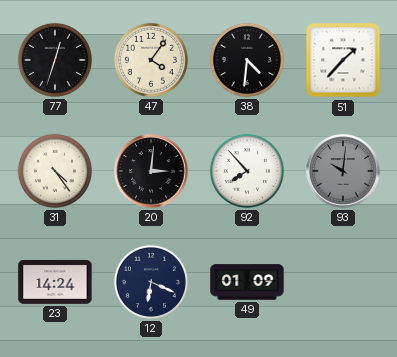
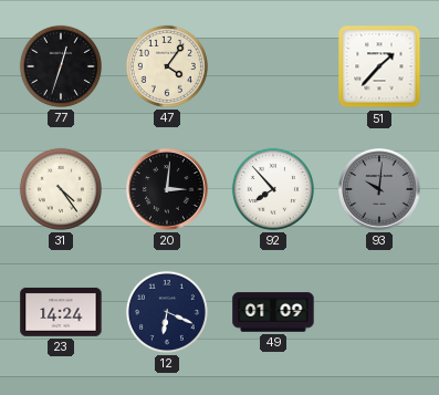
38: 4:31 -> none (247, 60)
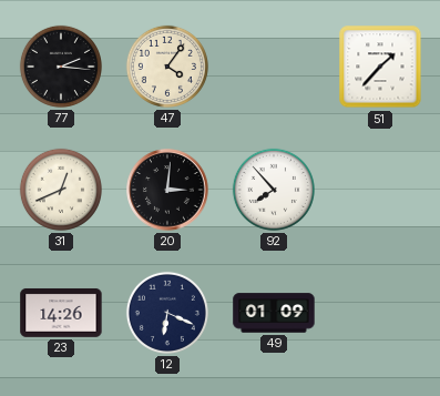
77: 12:33 -> 2:16 (61, 67)
31: 4:24 -> 12:41 (61, 190)
93: 10:01 -> none (379, 189)
23: 14:24 -> 14:26 (61, 313)
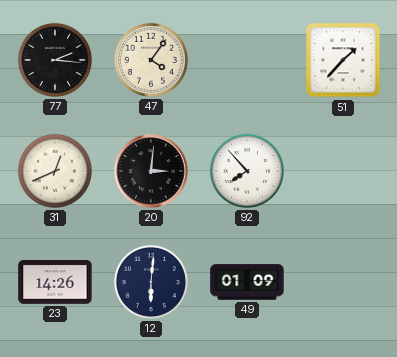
12: 6:19 -> 6:01 (151, 282)
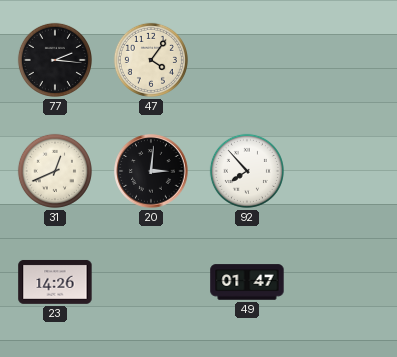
51: 1:37 -> none (343, 60)
12: 6:01 -> none (151, 282)
49: 01:09 -> 01:47 (247, 282)
